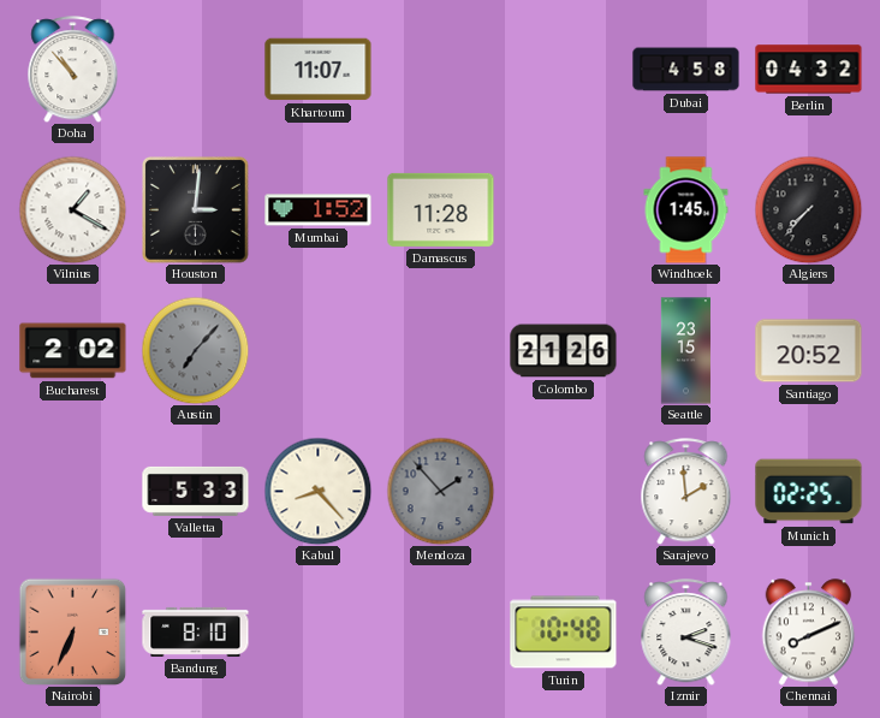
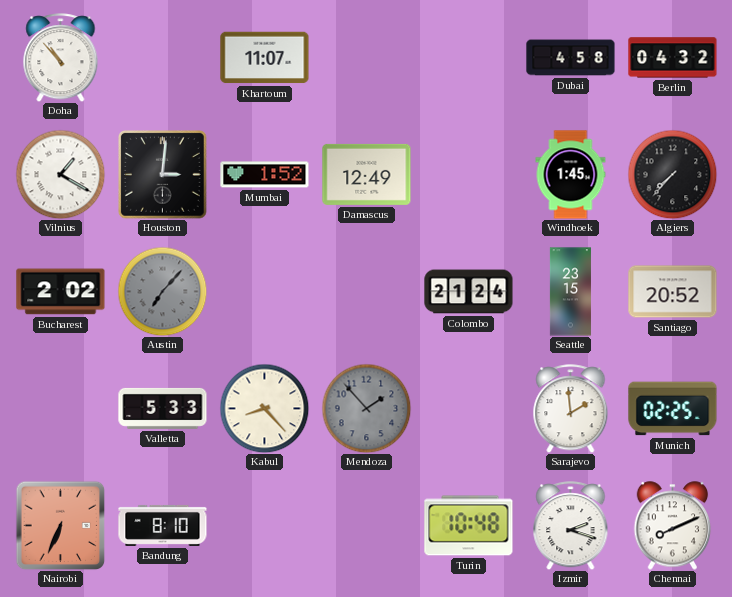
Damascus: 11:28 -> 12:49 (367, 174)
Colombo: 21:26 -> 21:24 (469, 292)
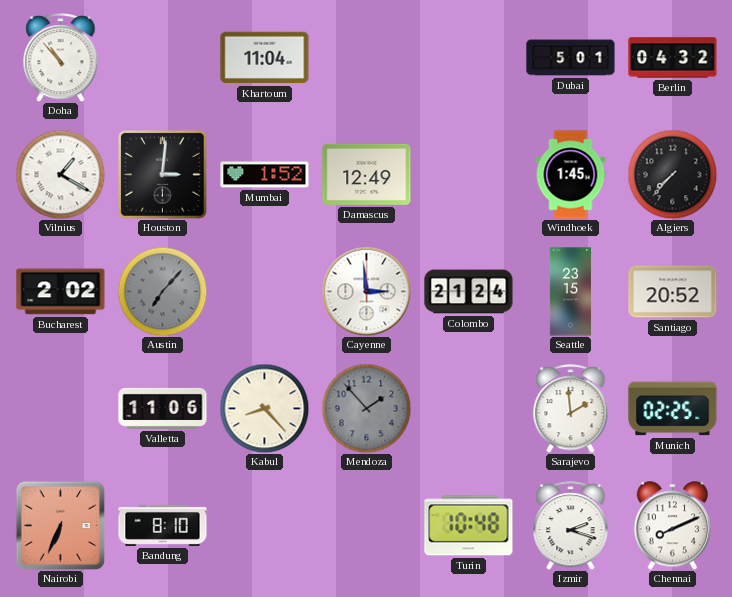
Khartoum: 11:07 -> 11:04 (265, 58)
Dubai: 4:58 -> 5:01 (571, 58)
Cayenne: none -> 2:59 (366, 291)
Valletta: 5:33 -> 11:06 (163, 408)
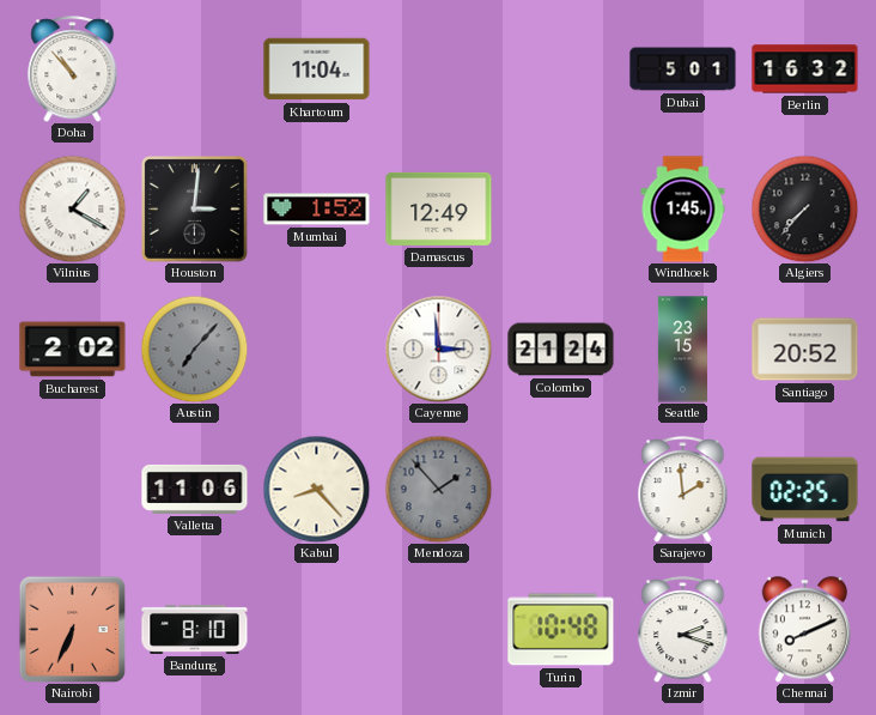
Berlin: 04:32 -> 16:32 (805, 69)
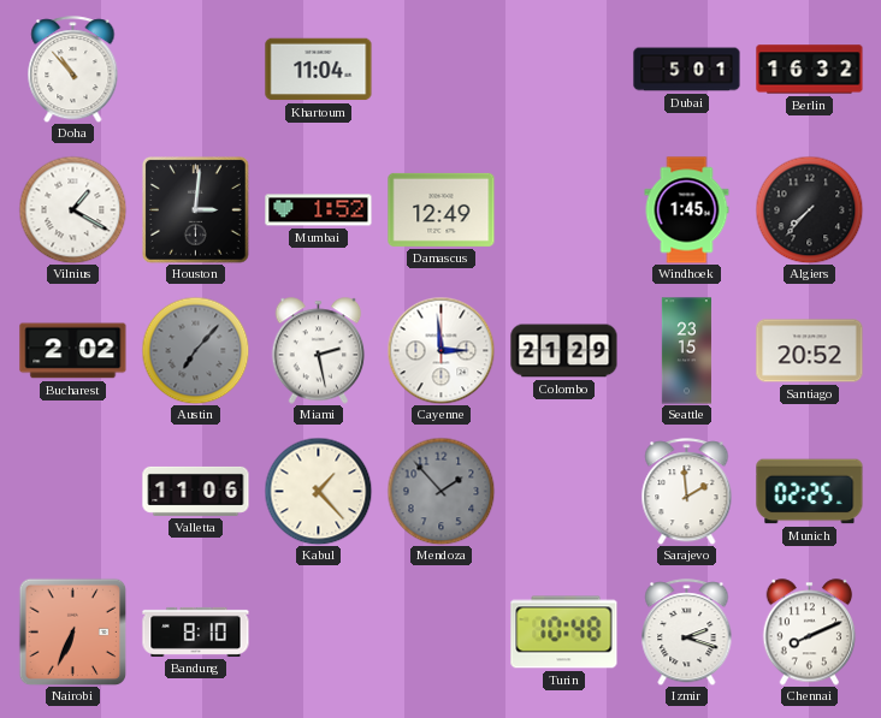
Miami: none -> 2:28 (319, 351)
Colombo: 21:24 -> 21:29 (564, 351)
Kabul: 8:23 -> 1:23 (318, 491)
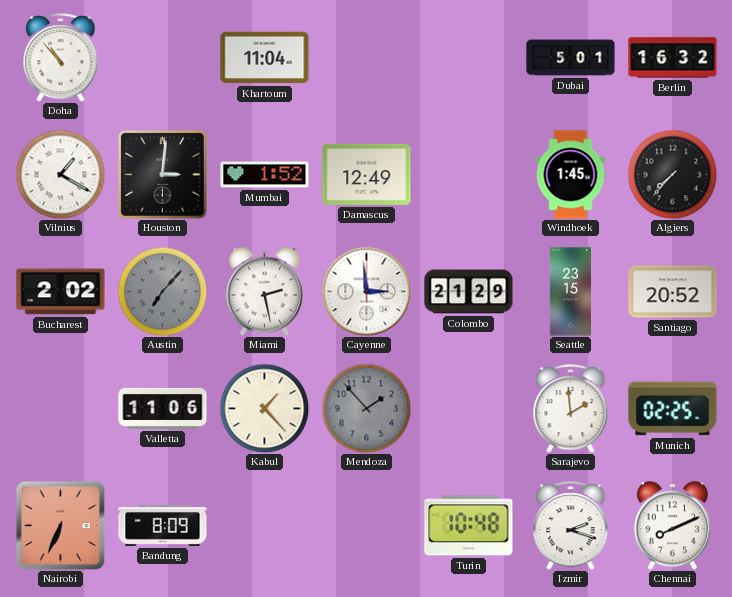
Bandung: 8:10 -> 8:09 (163, 525)
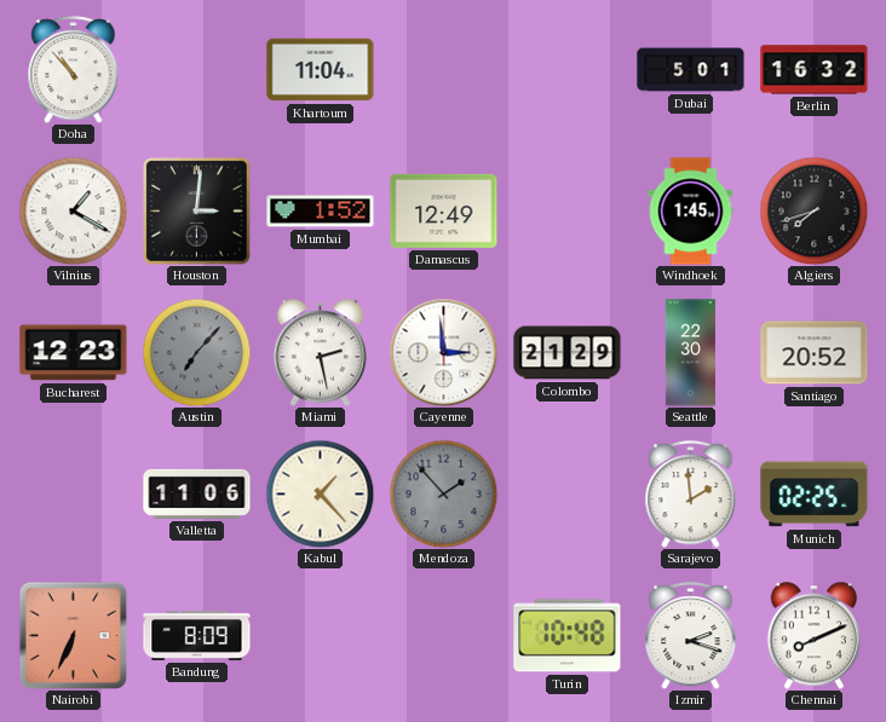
Algiers: 7:37 -> 7:42 (813, 210)
Bucharest: 2:02 -> 12:23 (74, 353)
Seattle: 23:15 -> 22:30 (690, 353)
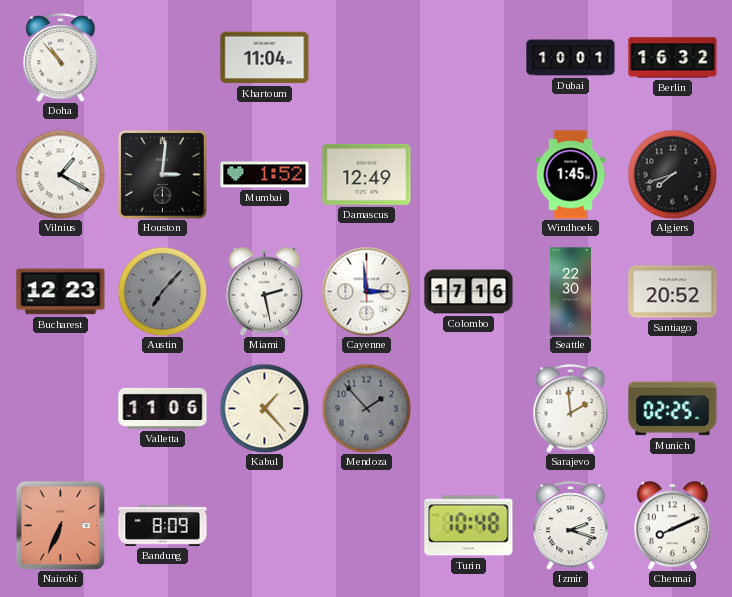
Dubai: 5:01 -> 10:01 (571, 58)
Colombo: 21:29 -> 17:16 (469, 292)
